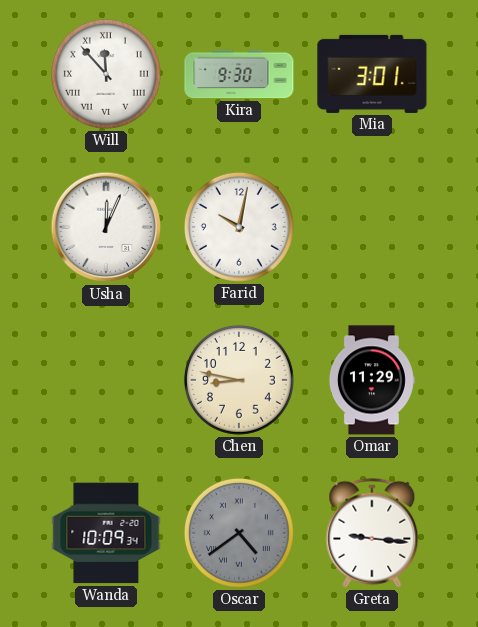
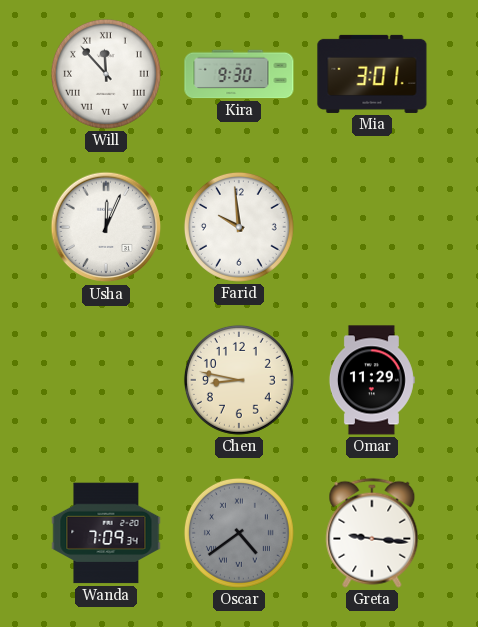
Farid: 10:02 -> 9:59 (239, 227)
Wanda: 10:09 -> 7:09 (106, 533)
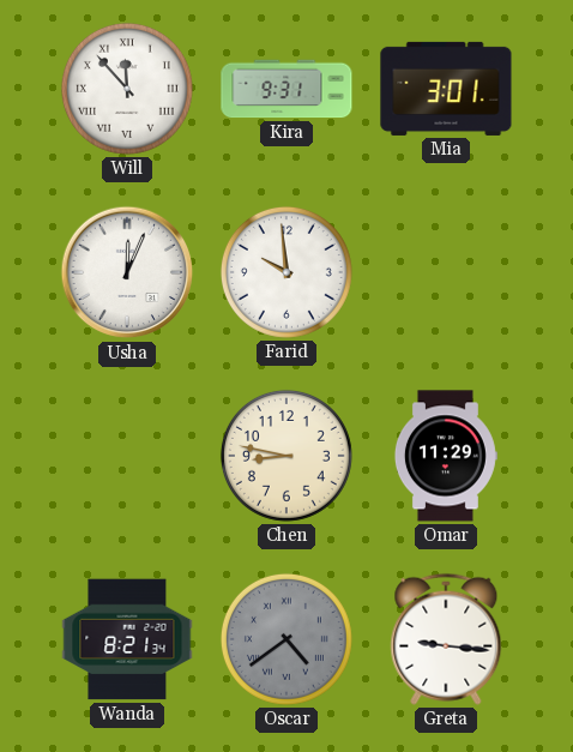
Kira: 9:30 -> 9:31 (286, 89)
Wanda: 7:09 -> 8:21 (127, 639)
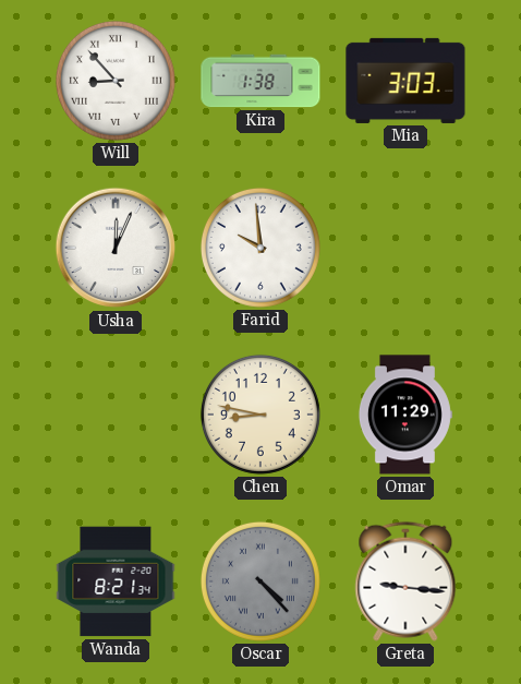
Will: 11:53 -> 8:53 (116, 81)
Kira: 9:31 -> 1:38 (260, 81)
Mia: 3:01 -> 3:03 (405, 81)
Oscar: 4:39 -> 4:23 (260, 581)
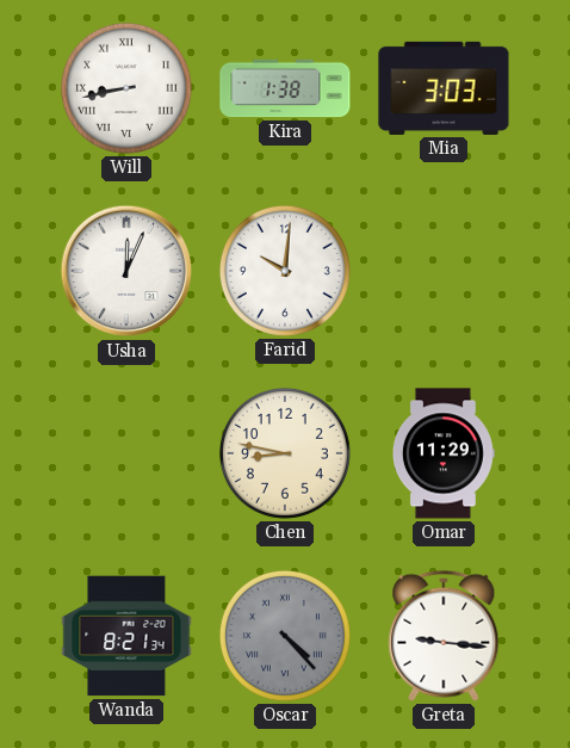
Will: 8:53 -> 8:43 (126, 88)
Farid: 9:59 -> 10:01 (285, 271)
